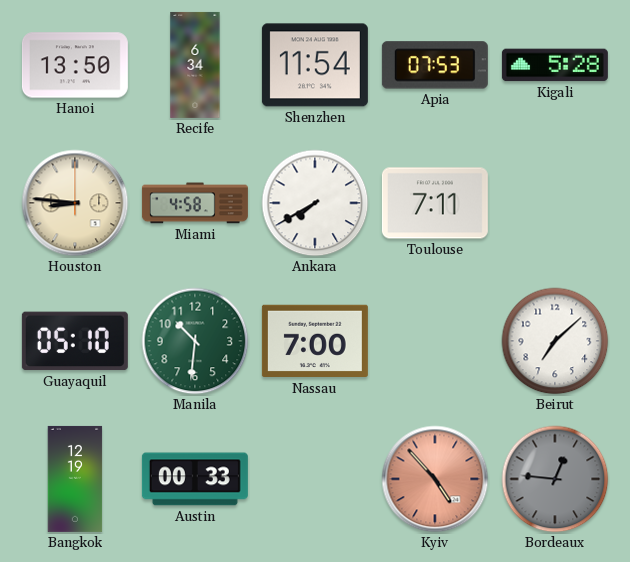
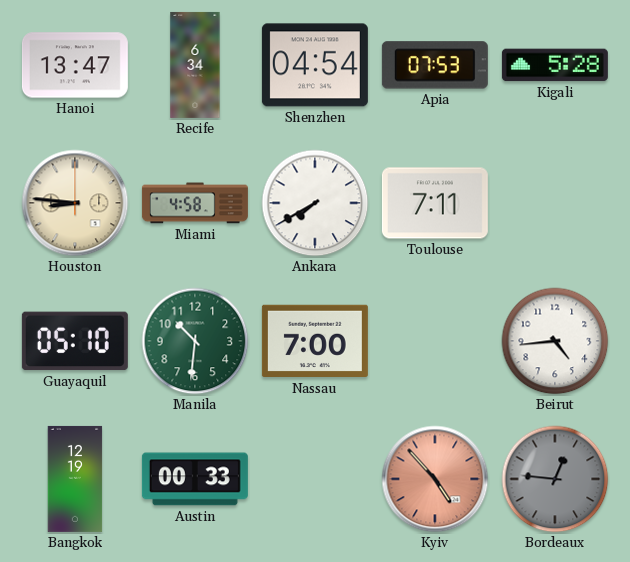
Hanoi: 13:50 -> 13:47 (75, 65)
Shenzhen: 11:54 -> 04:54 (315, 65)
Beirut: 7:08 -> 4:44 (555, 341)
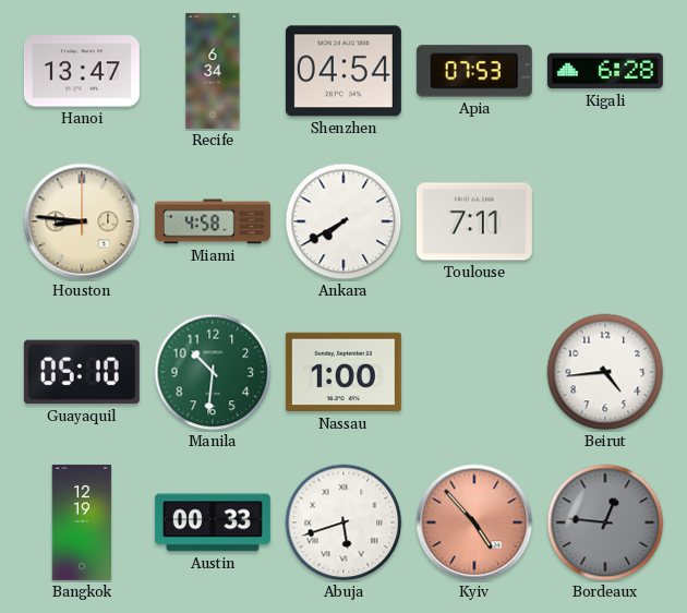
Kigali: 5:28 -> 6:28 (605, 71)
Nassau: 7:00 -> 1:00 (343, 372)
Abuja: none -> 5:42 (343, 522)
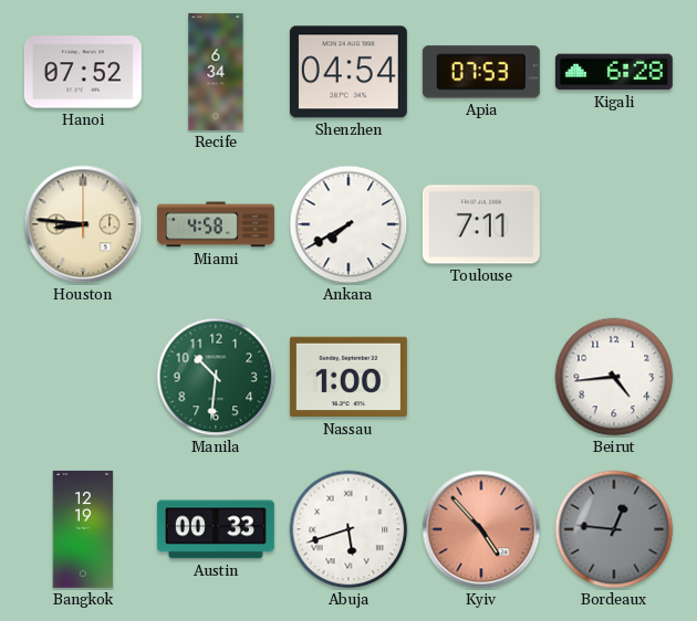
Hanoi: 13:47 -> 07:52 (83, 72)
Guayaquil: 05:10 -> none (82, 372)
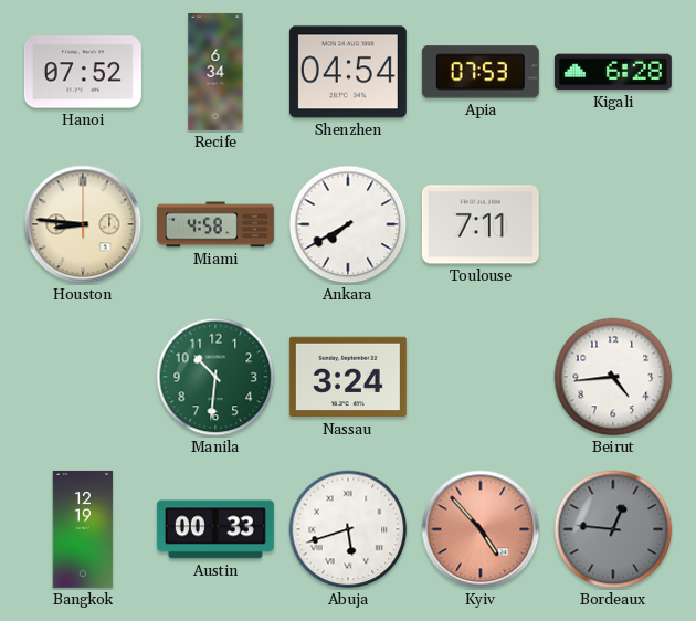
Nassau: 1:00 -> 3:24 (348, 377)
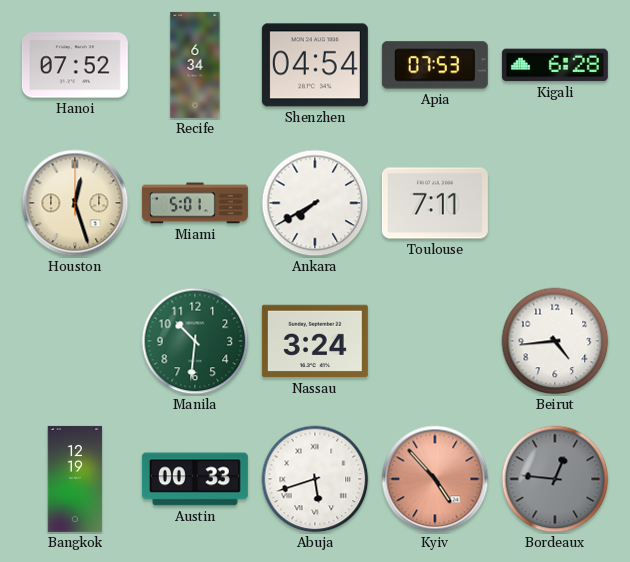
Houston: 8:46 -> 12:27 (75, 203)
Miami: 4:58 -> 5:01 (195, 203)
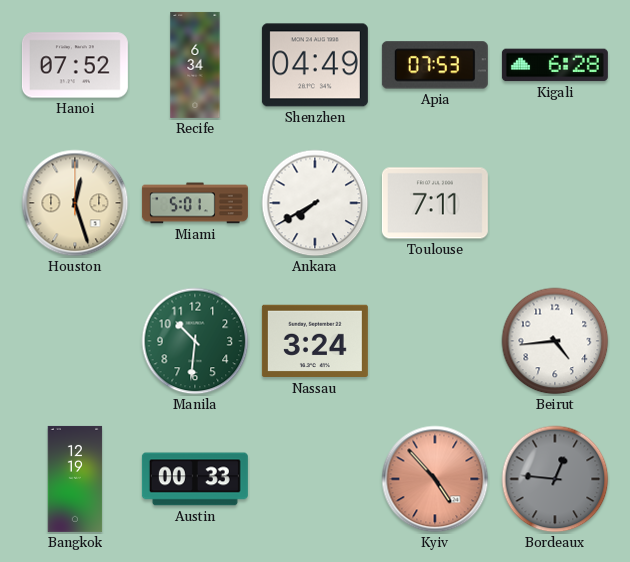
Shenzhen: 04:54 -> 04:49 (315, 65)
Abuja: 5:42 -> none (315, 479)
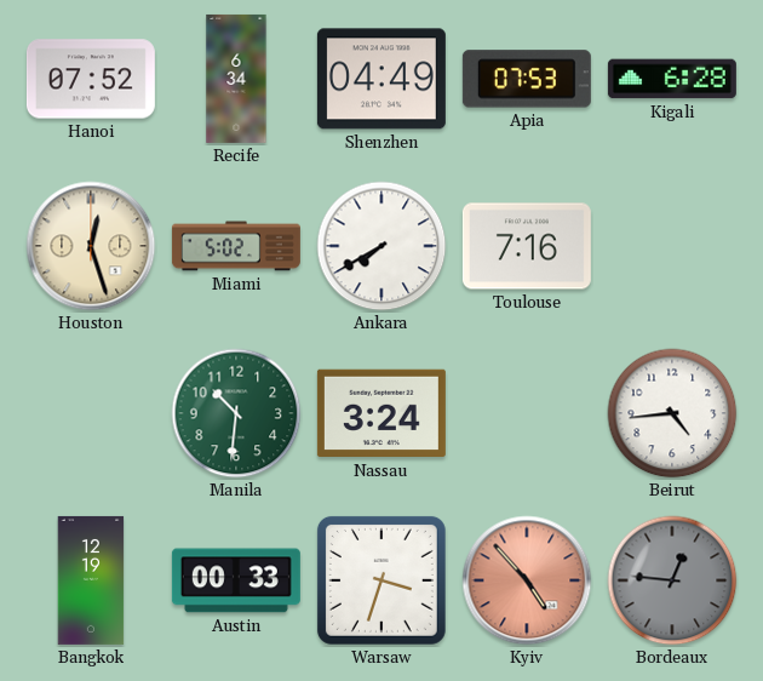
Miami: 5:01 -> 5:02 (236, 246)
Toulouse: 7:11 -> 7:16 (527, 246)
Warsaw: none -> 3:33 (381, 580)
